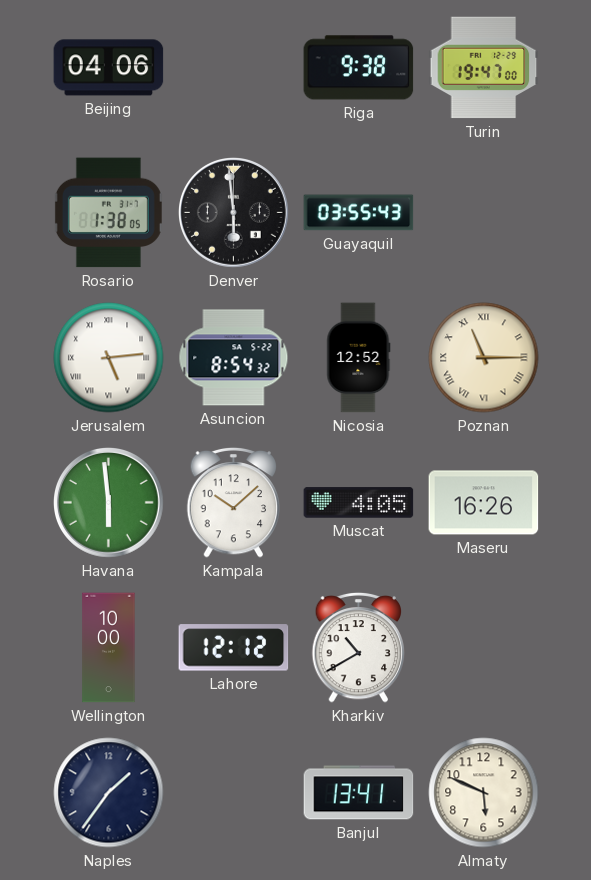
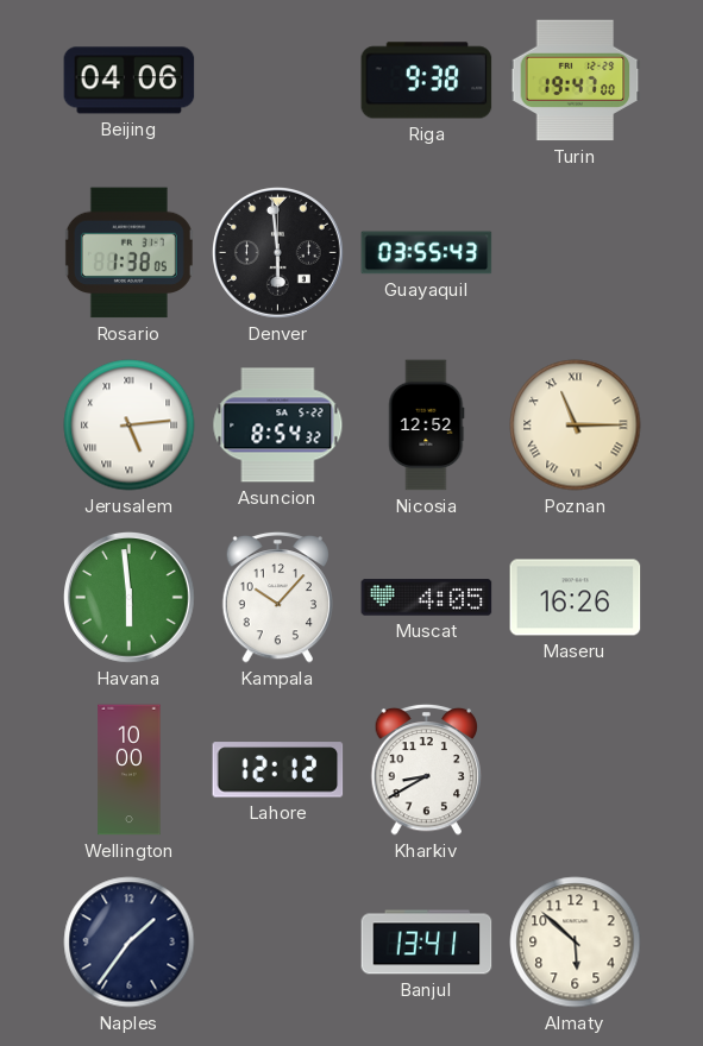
Kampala: 10:08 -> 10:07 (278, 597)
Kharkiv: 10:40 -> 8:40 (427, 769)
Almaty: 5:49 -> 5:52 (576, 943)
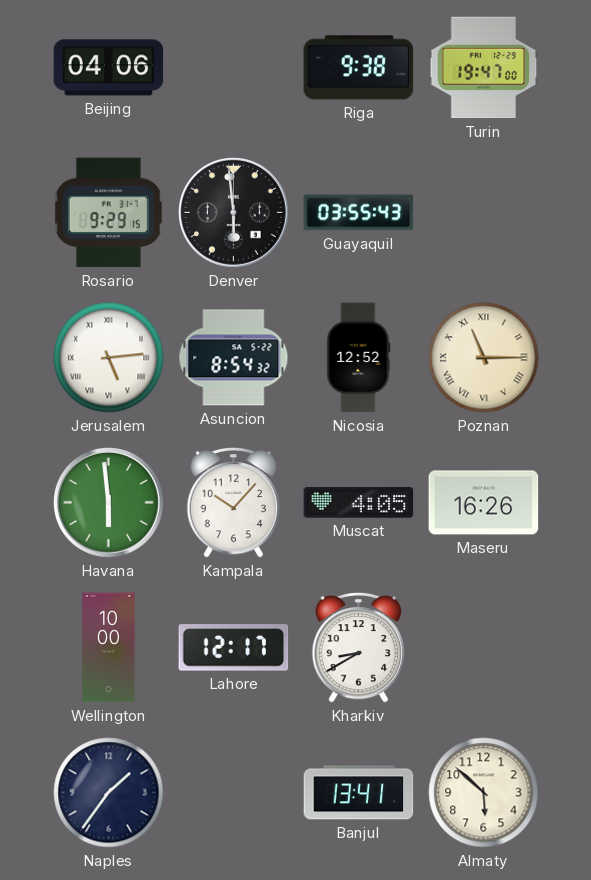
Rosario: 1:38 -> 9:29 (108, 213)
Lahore: 12:12 -> 12:17 (234, 648)
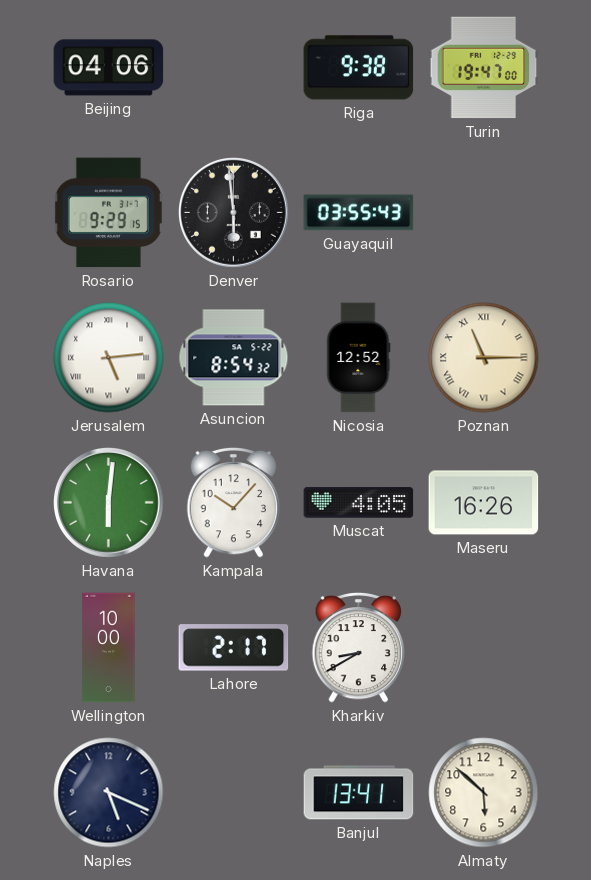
Havana: 5:59 -> 6:01 (109, 503)
Lahore: 12:17 -> 2:17 (234, 648)
Naples: 1:36 -> 5:19 (109, 793)
